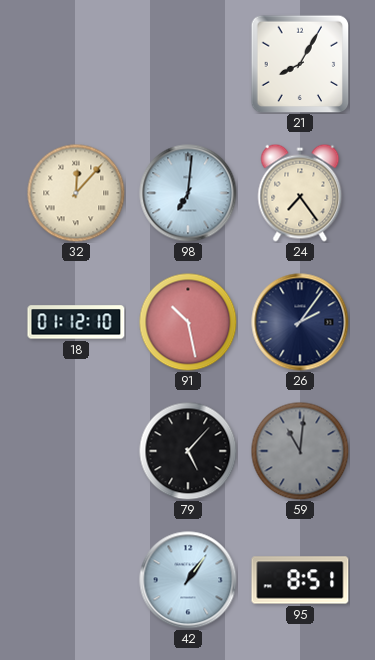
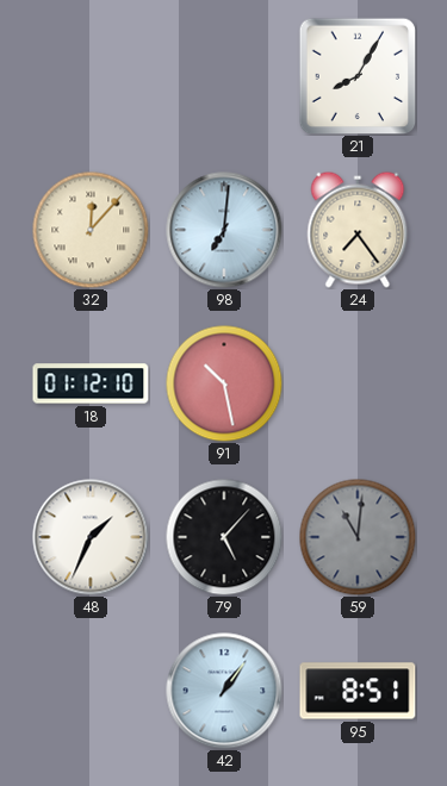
26: 2:06 -> none (300, 322)
48: none -> 1:34 (91, 537)
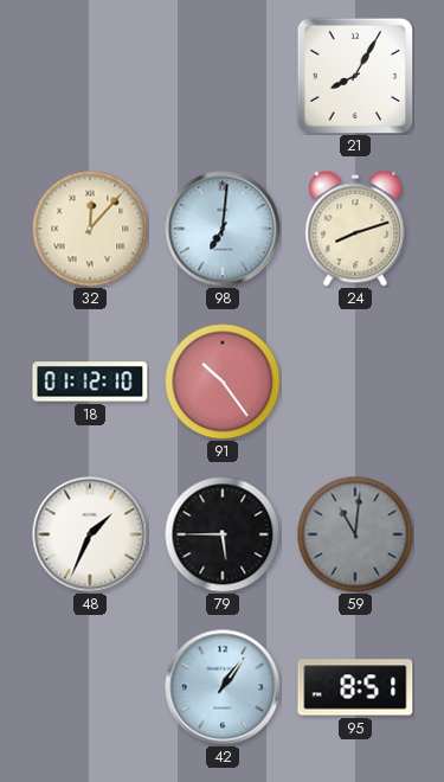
24: 7:24 -> 8:12 (355, 229)
91: 10:28 -> 10:24 (223, 382)
79: 5:07 -> 5:45 (223, 534)
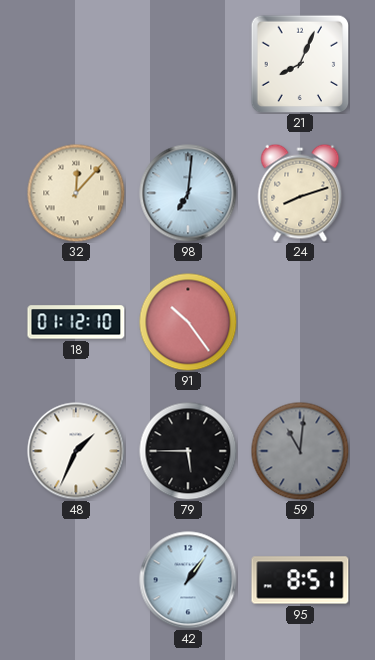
21: 8:05 -> 8:04 (300, 64)
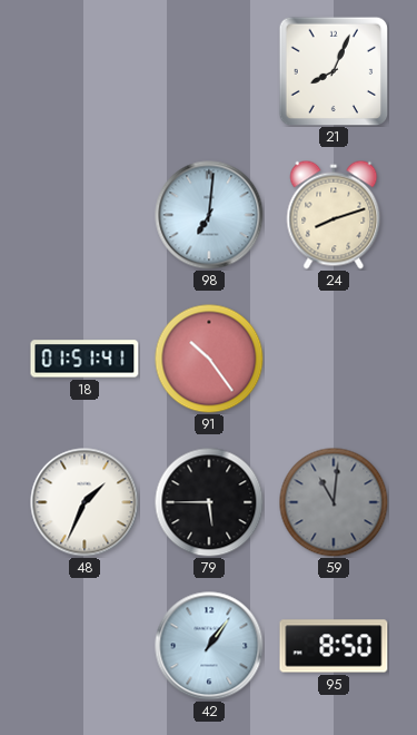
32: 12:07 -> none (76, 193)
18: 01:12 -> 01:51 (85, 359)
95: 8:51 -> 8:50 (334, 646)
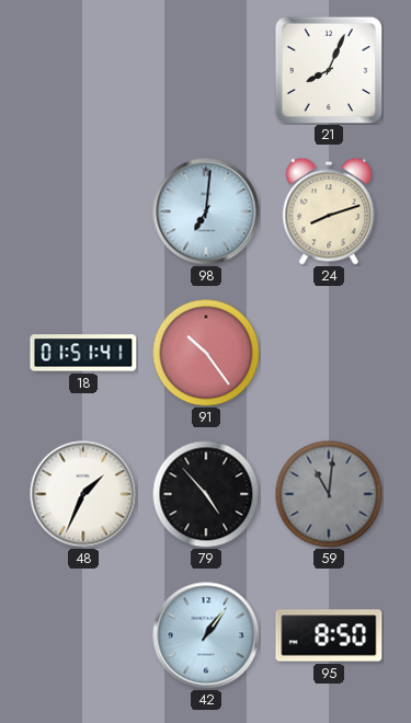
79: 5:45 -> 4:53 (206, 494)
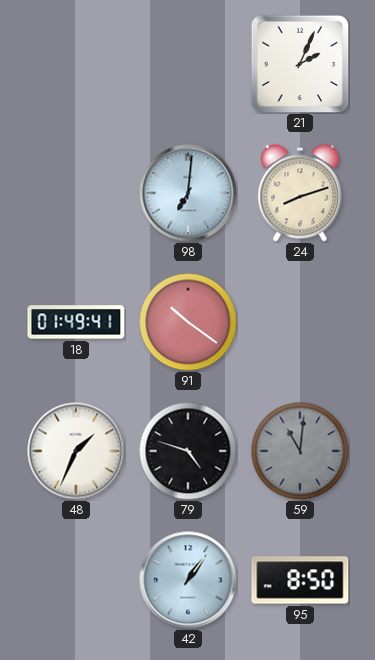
21: 8:04 -> 2:04 (300, 64)
18: 01:51 -> 01:49 (76, 322)
91: 10:24 -> 10:21 (188, 322)
79: 4:53 -> 4:48 (188, 451)
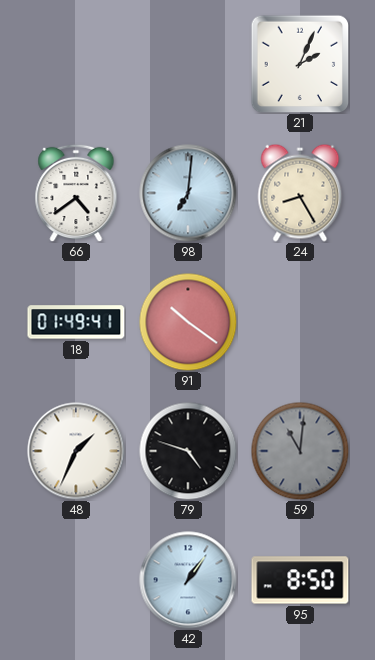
66: none -> 4:39 (76, 193)
24: 8:12 -> 8:25 (300, 193)
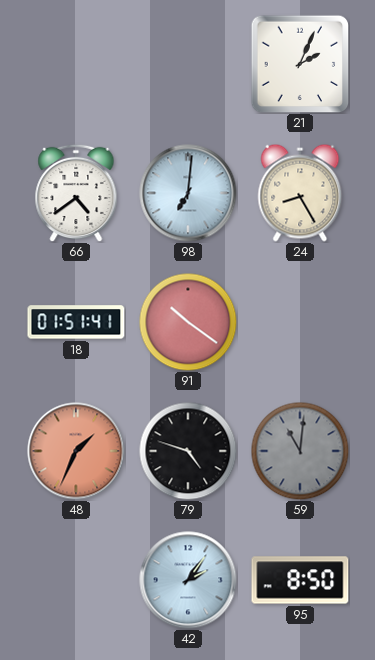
18: 01:49 -> 01:51 (76, 322)
48 dial: white -> salmon (76, 451)
42: 1:06 -> 2:06 (188, 580)
